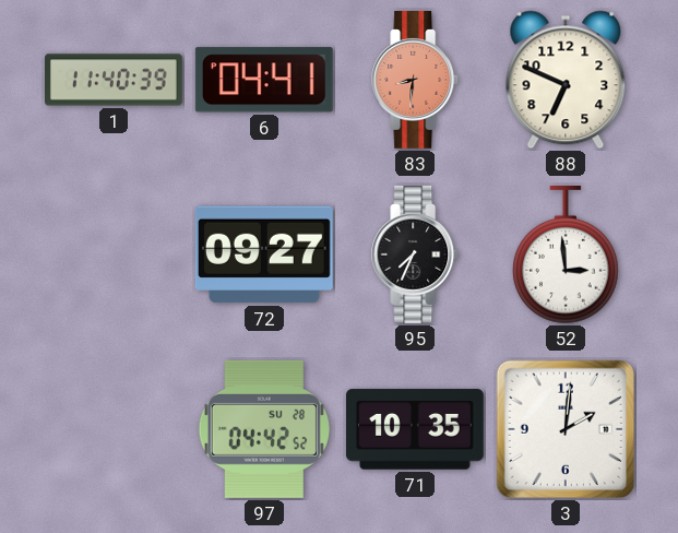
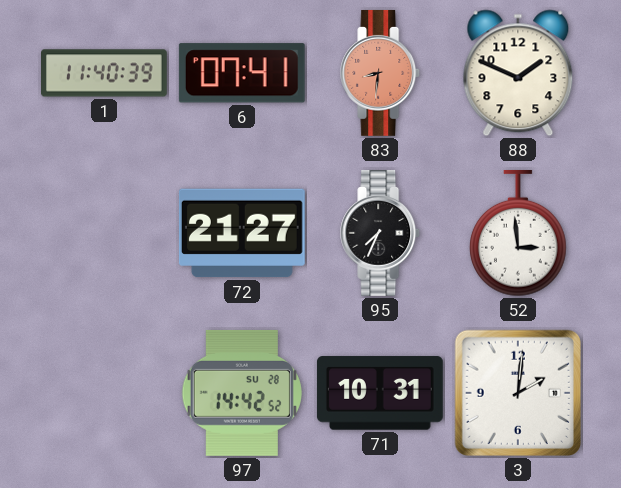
6: 04:41 -> 07:41 (242, 73)
88: 6:49 -> 1:49 (518, 73)
72: 09:27 -> 21:27 (242, 233)
97: 04:42 -> 14:42 (242, 393)
71: 10:35 -> 10:31 (380, 393)
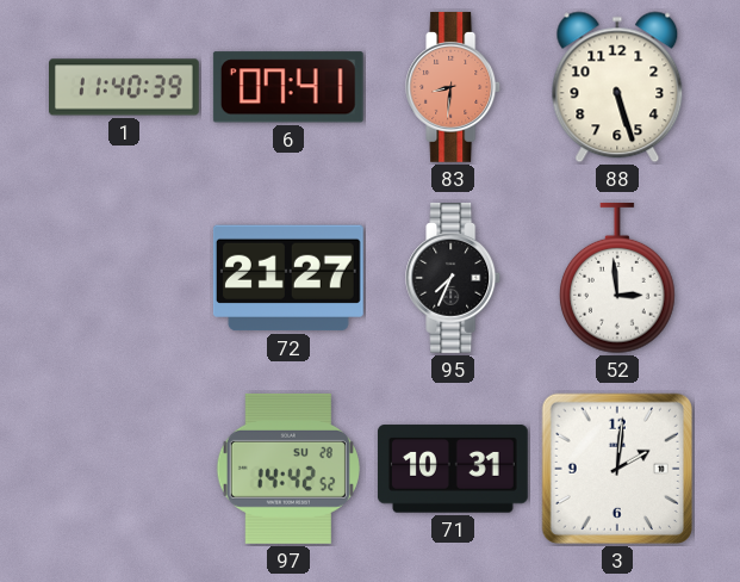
88: 1:49 -> 5:27 (617, 87)
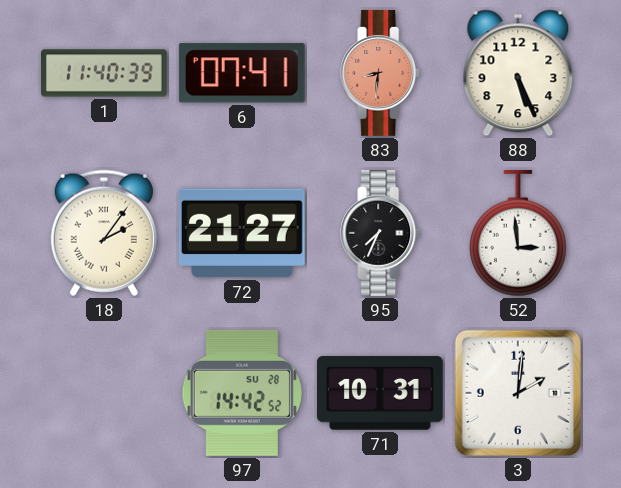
88: 5:27 -> 5:26 (518, 73)
18: none -> 2:06 (104, 233)
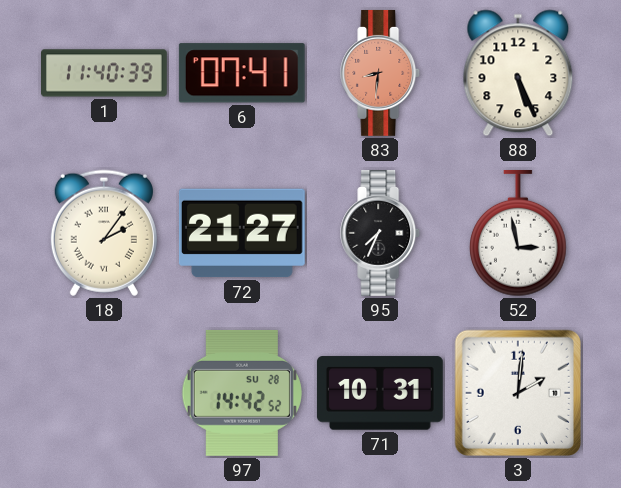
52: 2:59 -> 2:58 (519, 233)
